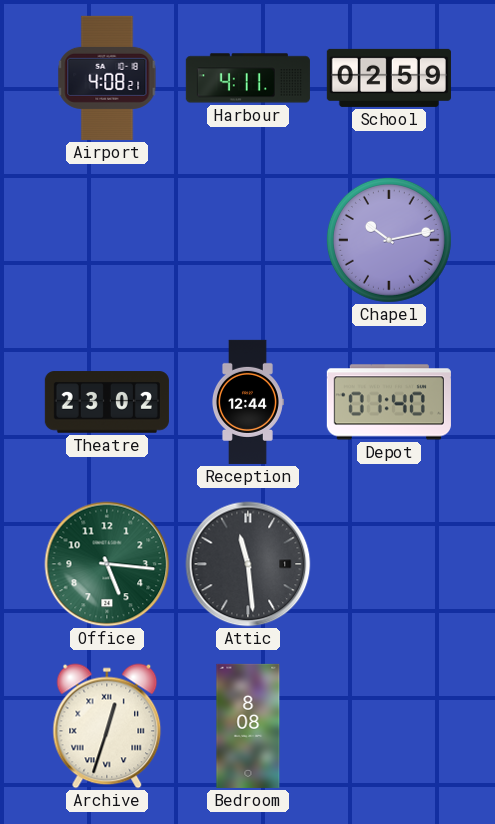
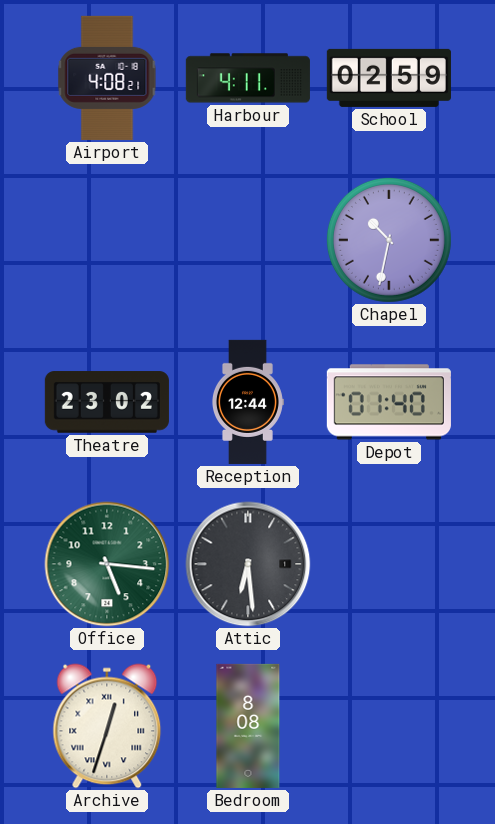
Chapel: 10:13 -> 10:32 (389, 240)
Attic: 11:29 -> 6:29 (248, 564)
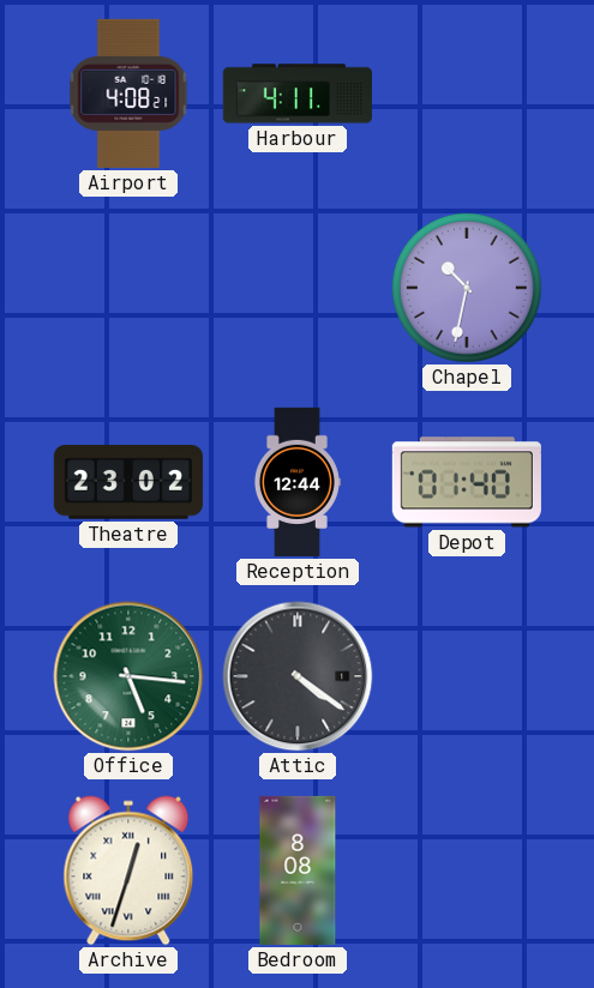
School: 02:59 -> none (389, 78)
Attic: 6:29 -> 4:21 (298, 676)
